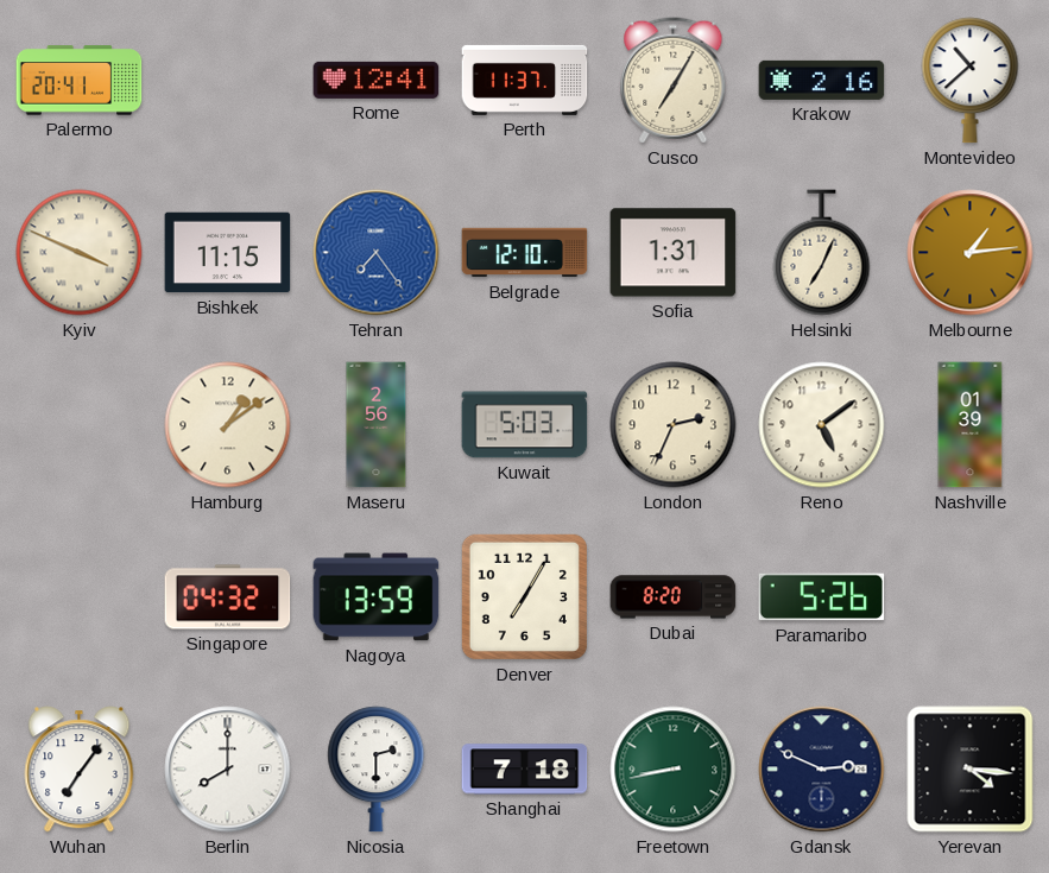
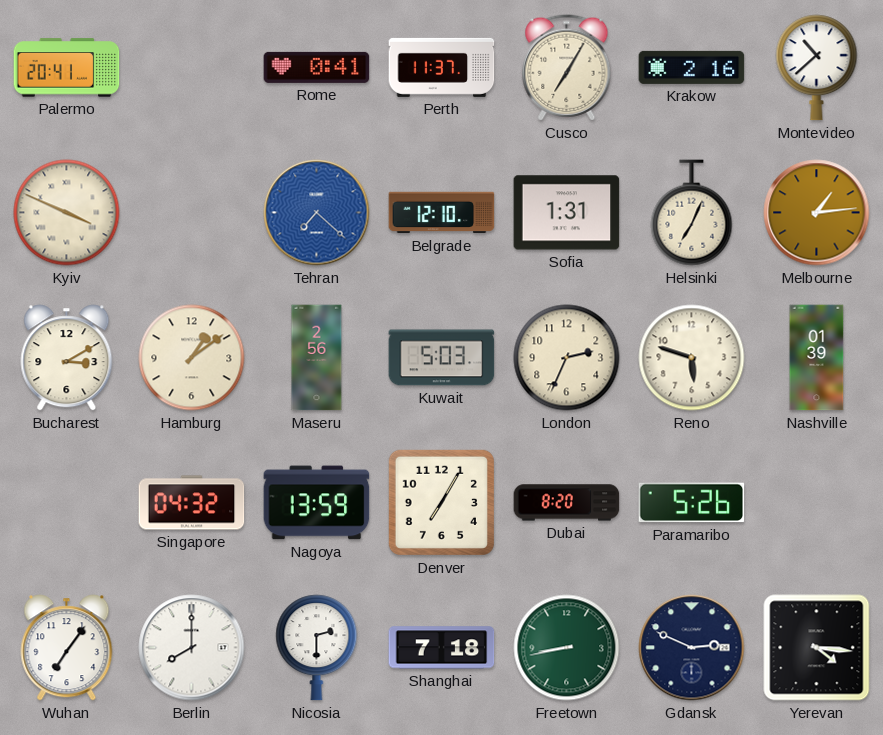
Rome: 12:41 -> 0:41 (317, 67)
Bishkek: 11:15 -> none (228, 253)
Tehran: 7:24 -> 7:22 (317, 213)
Bucharest: none -> 3:10 (67, 358)
Reno: 5:09 -> 5:48 (692, 358)
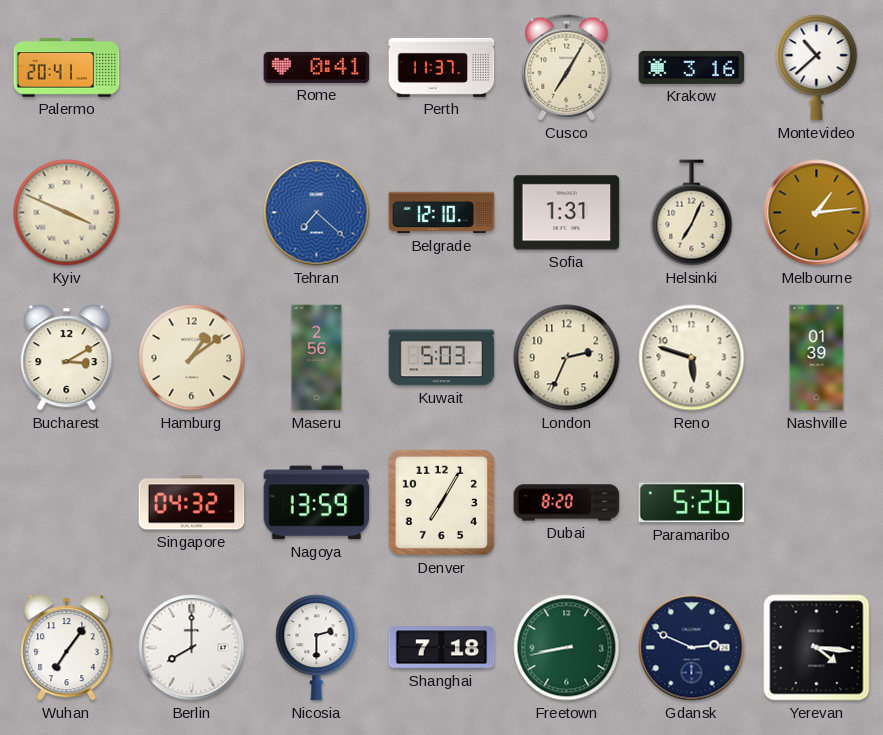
Krakow: 2:16 -> 3:16 (692, 67)
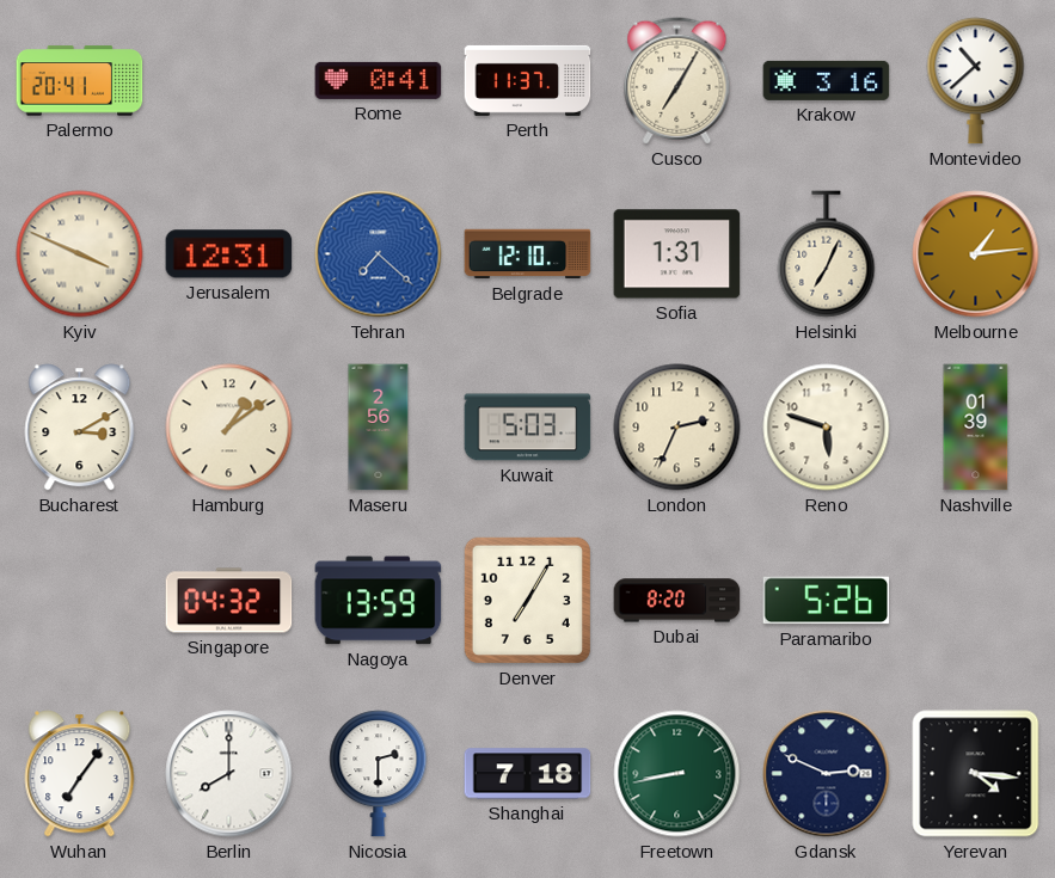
Jerusalem: none -> 12:31 (229, 254)
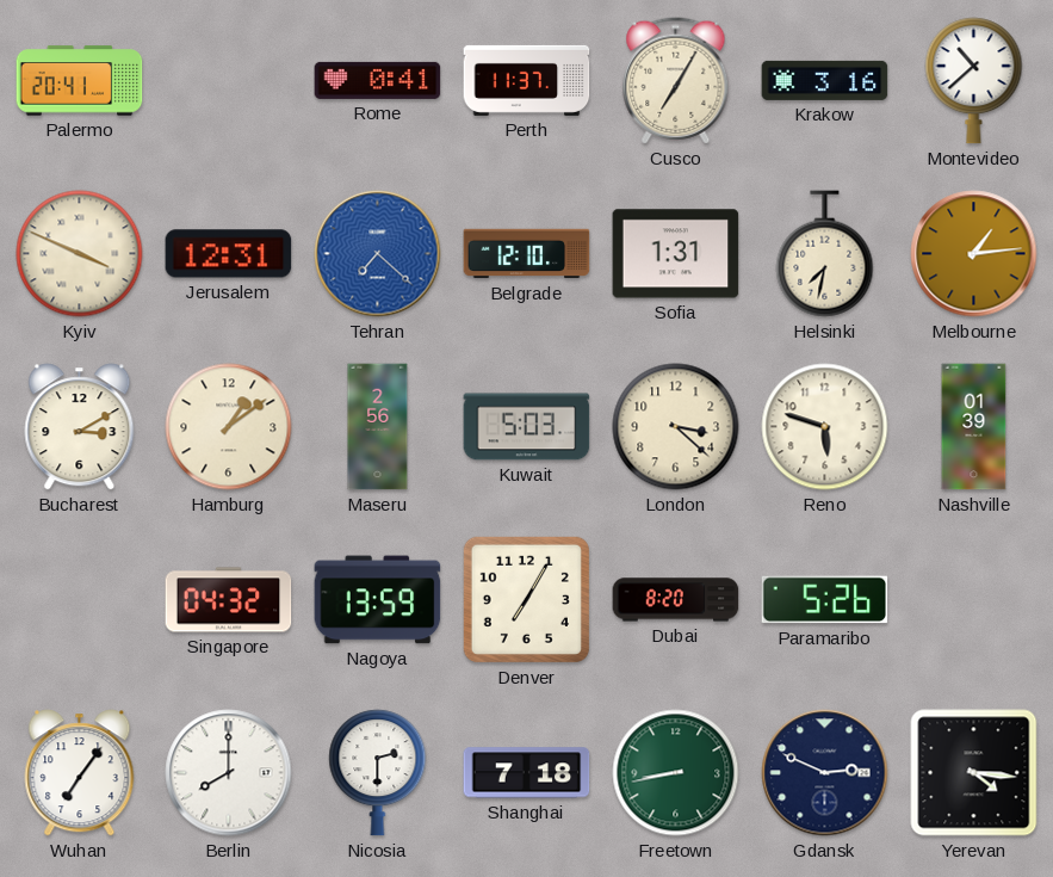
Helsinki: 7:04 -> 7:32 (825, 254)
London: 2:34 -> 3:22 (676, 427)
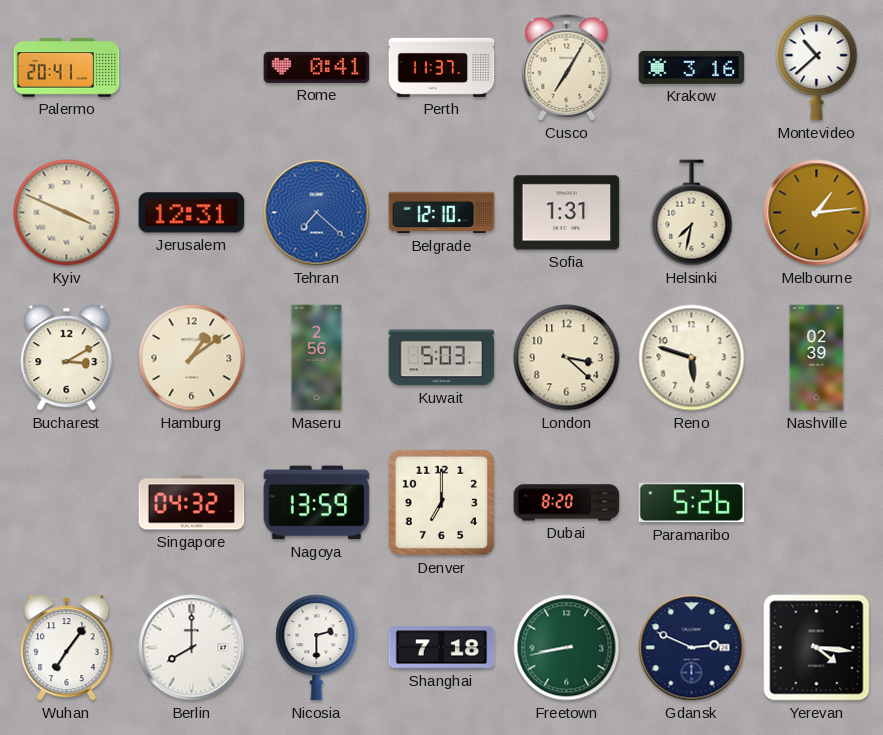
Nashville: 01:39 -> 02:39 (817, 358)
Denver: 7:05 -> 7:00 (441, 502)
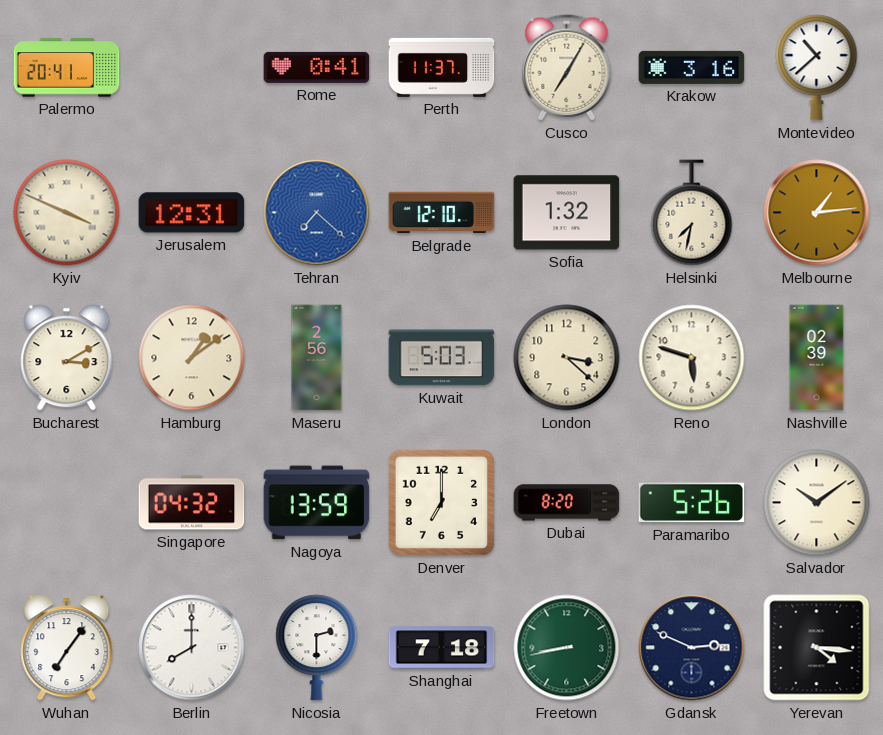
Sofia: 1:31 -> 1:32 (567, 213)
Salvador: none -> 10:09 (817, 503)
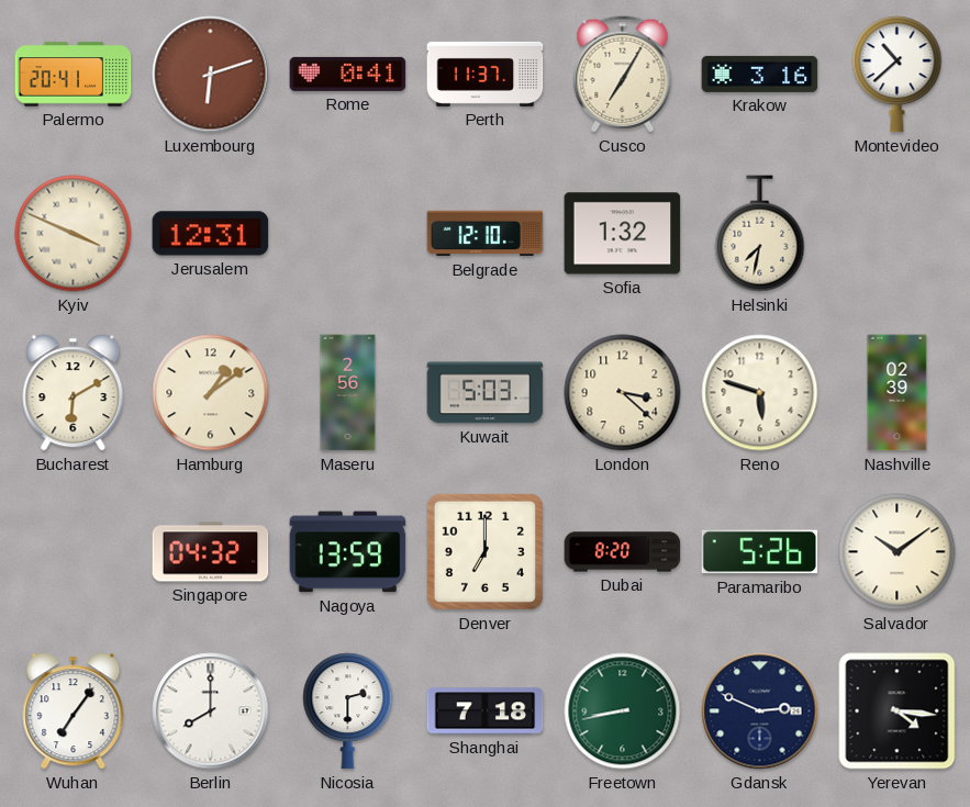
Luxembourg: none -> 6:12 (211, 75)
Tehran: 7:22 -> none (317, 213)
Melbourne: 1:14 -> none (817, 213)
Bucharest: 3:10 -> 6:10 (74, 393)
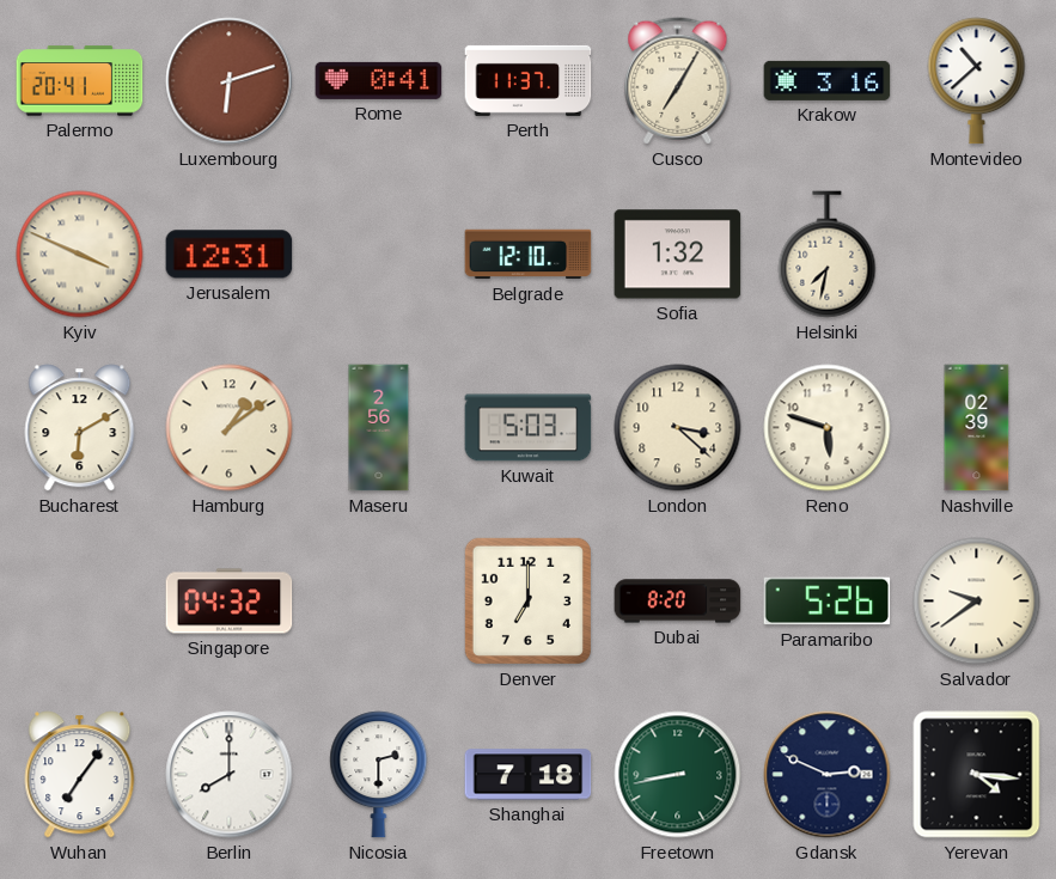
Nagoya: 13:59 -> none (348, 552)
Salvador: 10:09 -> 9:39 (977, 602)
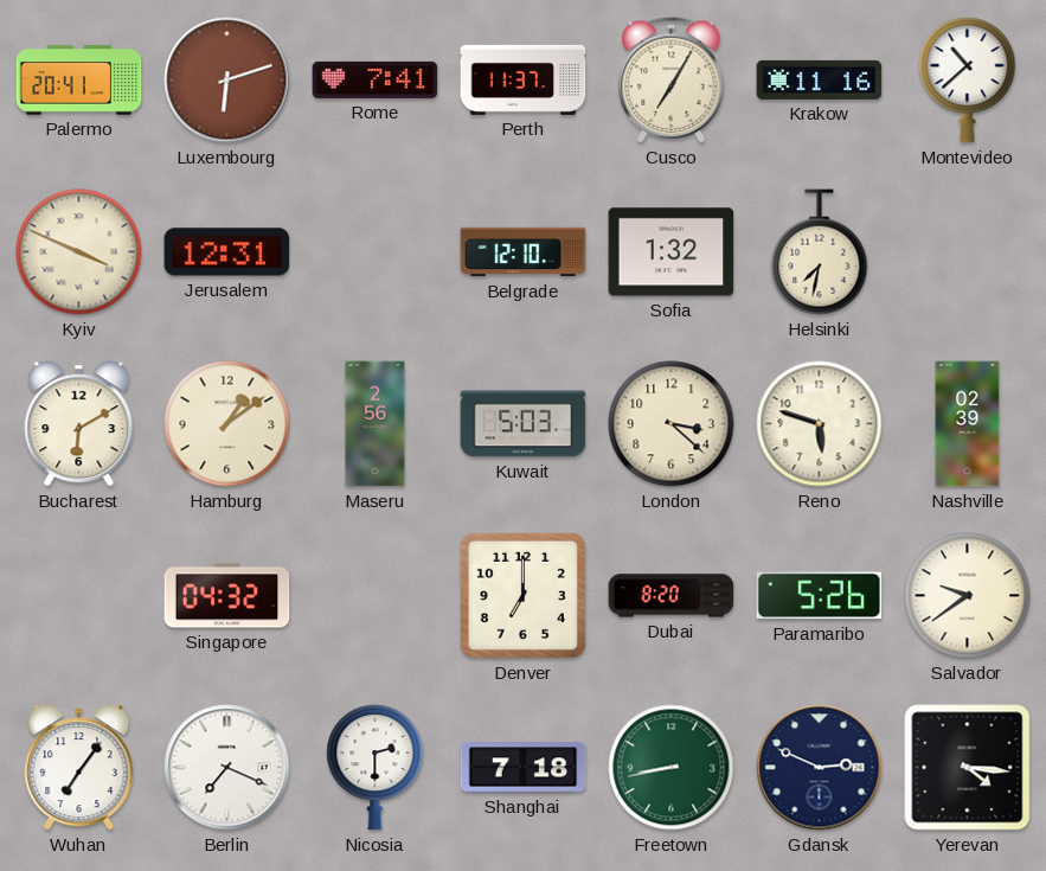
Rome: 0:41 -> 7:41 (376, 79)
Krakow: 3:16 -> 11:16 (820, 79)
Berlin: 8:00 -> 7:19 (227, 768)
